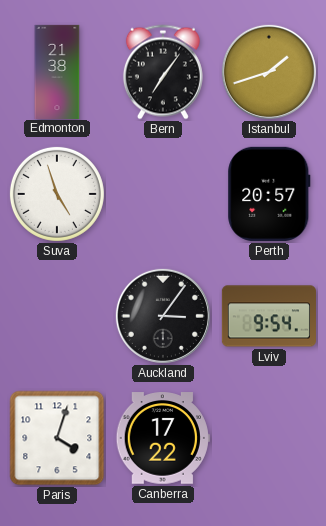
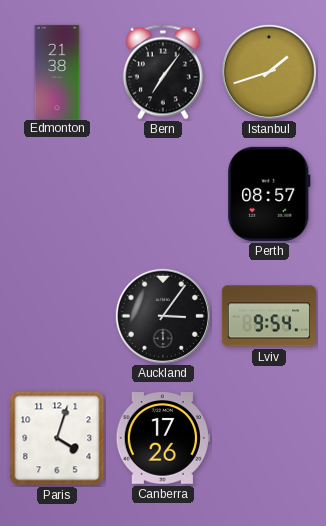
Suva: 4:57 -> none (57, 194)
Perth: 20:57 -> 08:57 (269, 194)
Canberra: 17:22 -> 17:26 (163, 438)
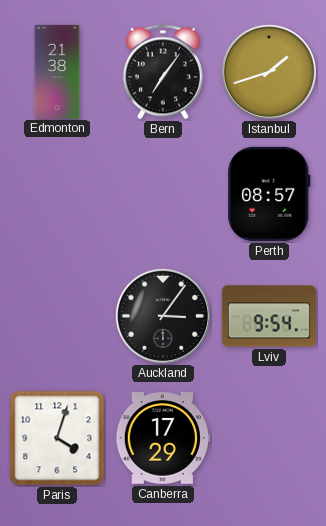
Canberra: 17:26 -> 17:29 (163, 438)
